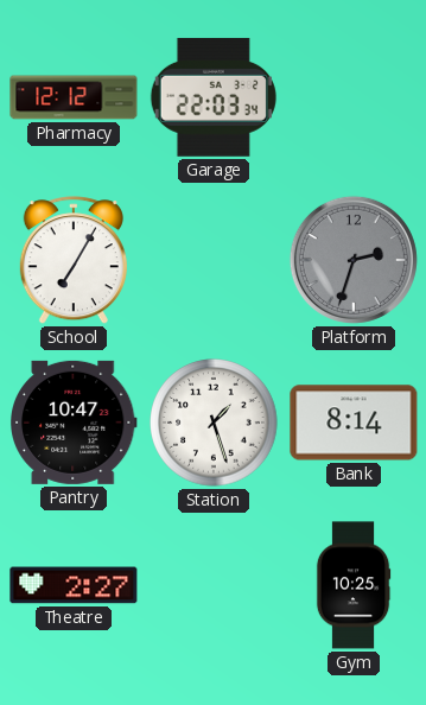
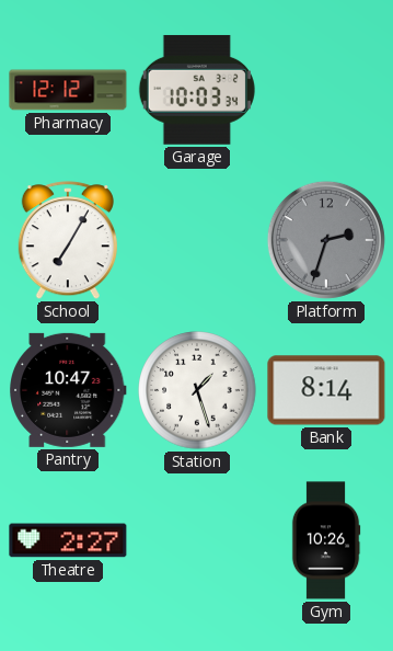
Garage: 22:03 -> 10:03 (197, 90)
Gym: 10:25 -> 10:26 (326, 540)
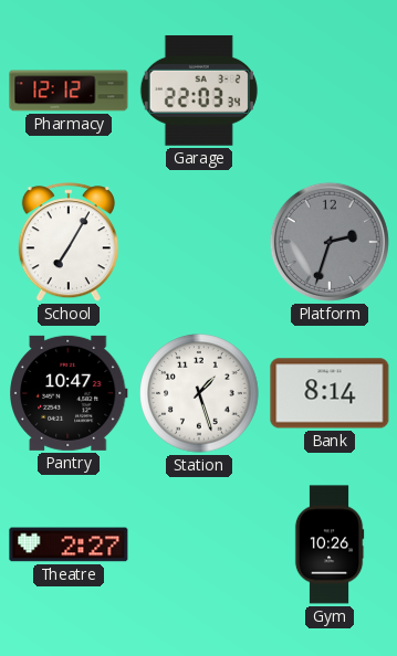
Garage: 10:03 -> 22:03 (199, 91)
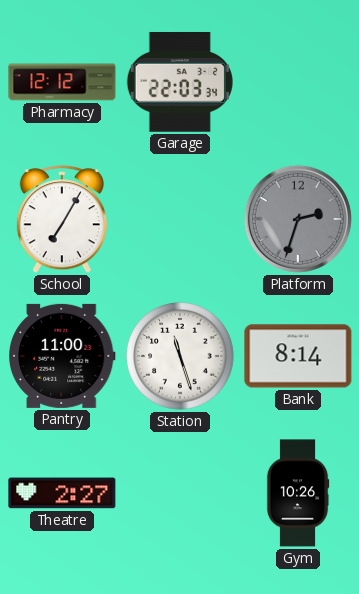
Pantry: 10:47 -> 11:00 (63, 356)
Station: 1:27 -> 11:27 (180, 356)
